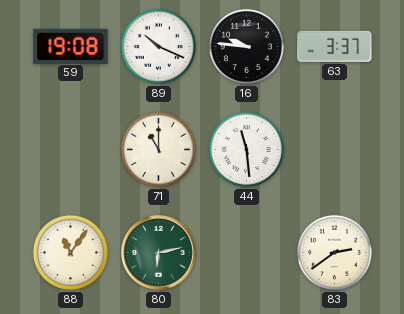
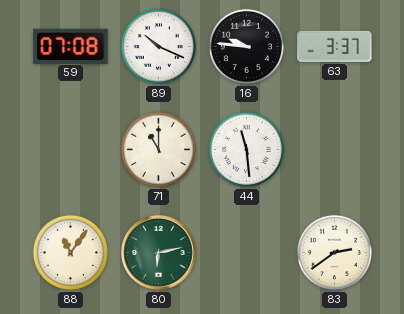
59: 19:08 -> 07:08 (71, 46)
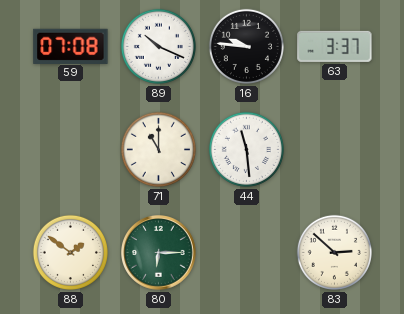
88: 11:06 -> 1:51 (70, 252)
80: 6:13 -> 6:15 (159, 253)
83: 2:39 -> 2:52 (334, 252)
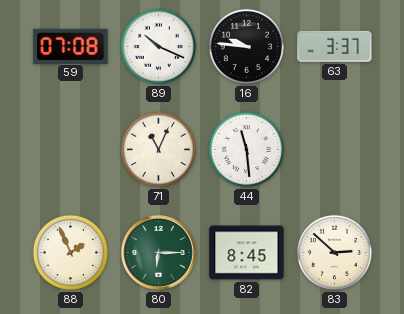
71: 11:00 -> 11:04 (158, 149)
88: 1:51 -> 1:56 (70, 252)
82: none -> 8:45 (247, 253)
